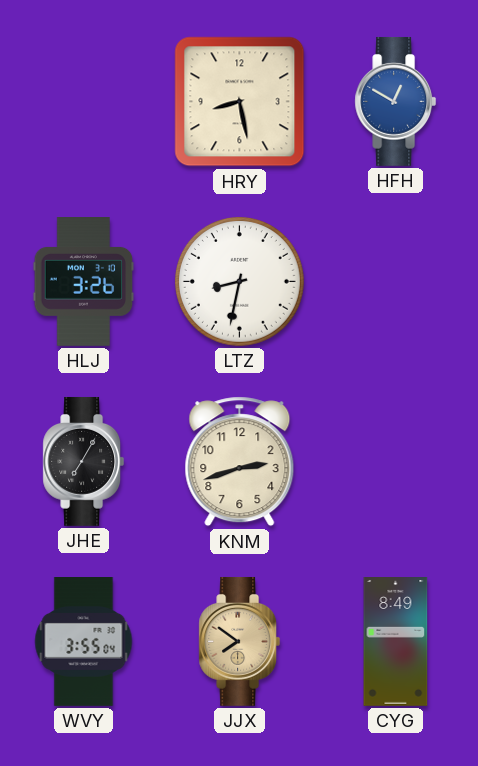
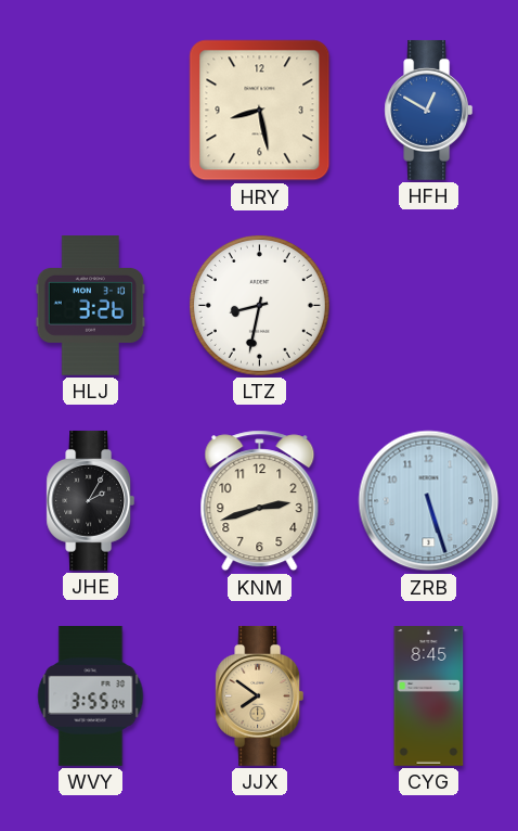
JHE: 7:05 -> 2:05 (91, 500)
ZRB: none -> 5:27 (429, 501)
CYG: 8:49 -> 8:45 (429, 696)
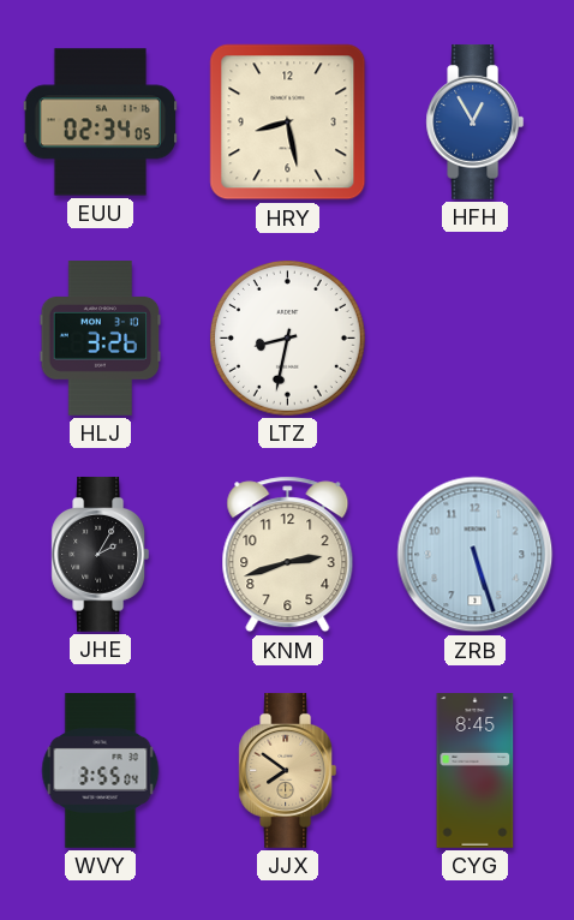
EUU: none -> 02:34 (101, 123)
HFH: 12:50 -> 12:55 (476, 121)
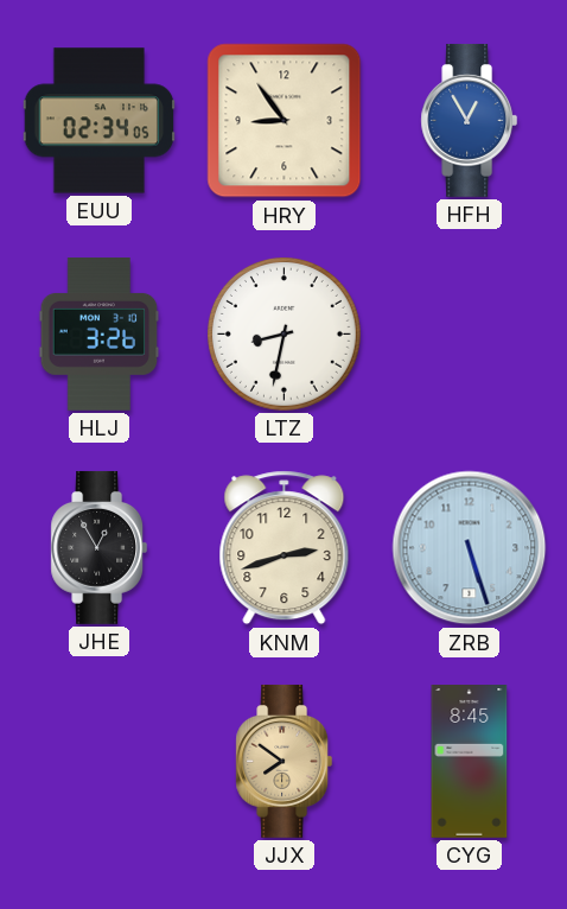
HRY: 8:28 -> 8:54 (285, 121)
JHE: 2:05 -> 12:55 (100, 547)
WVY: 3:55 -> none (101, 771)
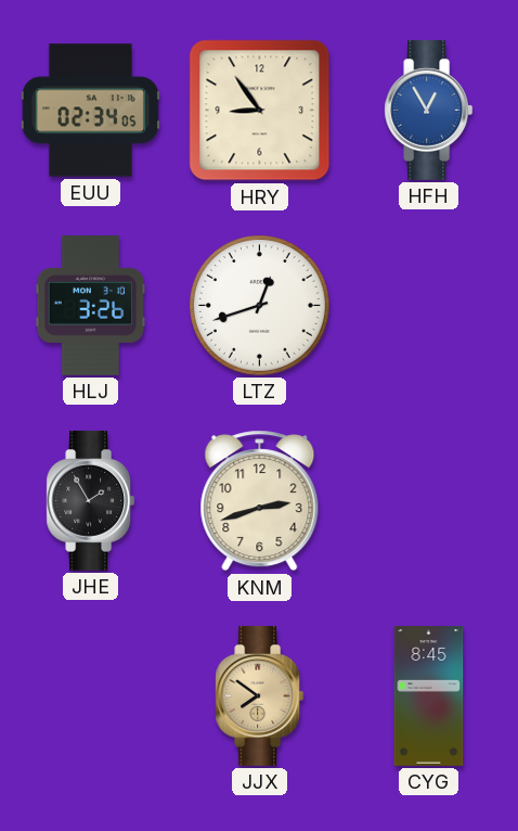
LTZ: 8:32 -> 12:42 (259, 305)
JHE: 12:55 -> 1:55 (91, 500)
ZRB: 5:27 -> none (470, 548)
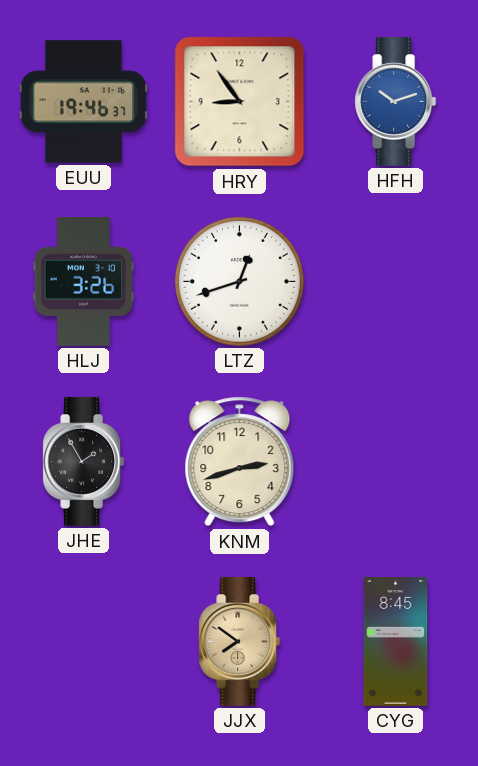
EUU: 02:34 -> 19:46 (84, 102)
HFH: 12:55 -> 10:12 (396, 101)
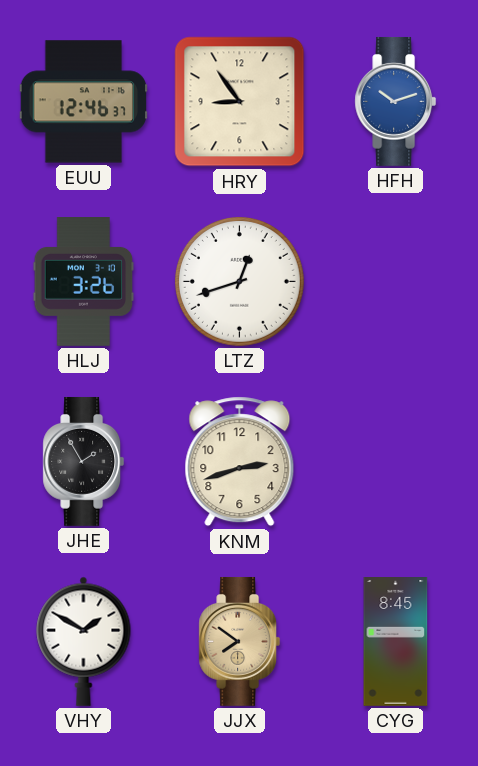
EUU: 19:46 -> 12:46 (84, 102)
VHY: none -> 1:50 (84, 641)
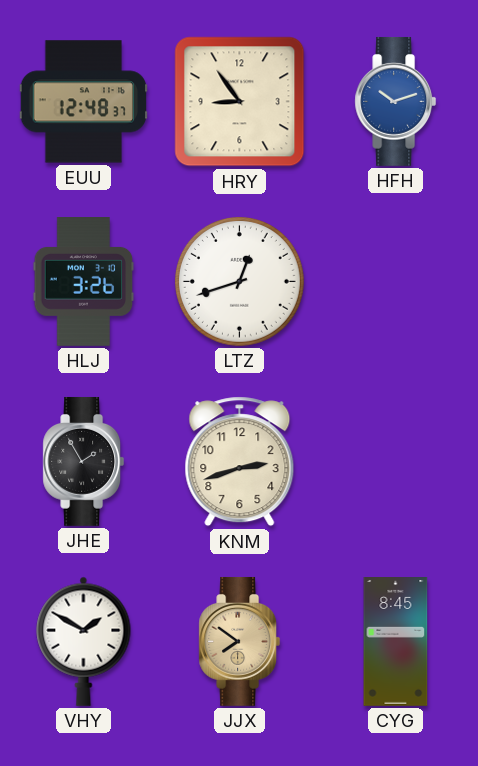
EUU: 12:46 -> 12:48 (84, 102)
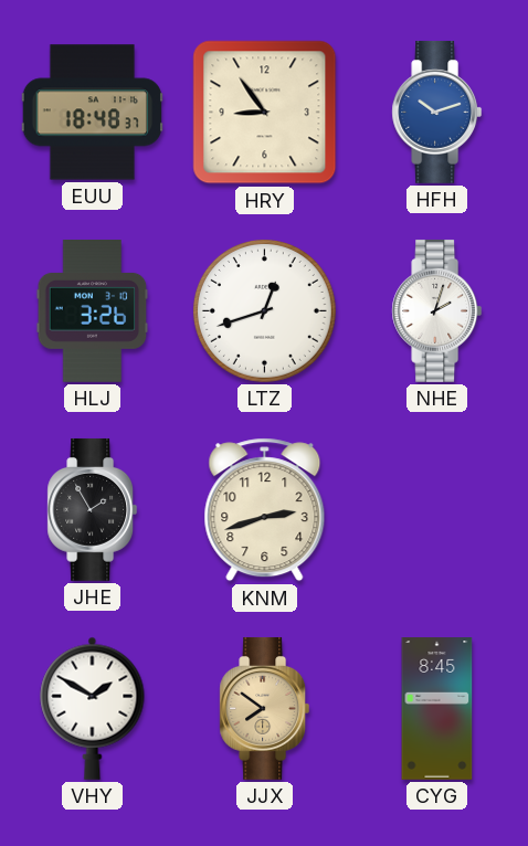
EUU: 12:48 -> 18:48 (93, 113)
NHE: none -> 2:03 (437, 310)
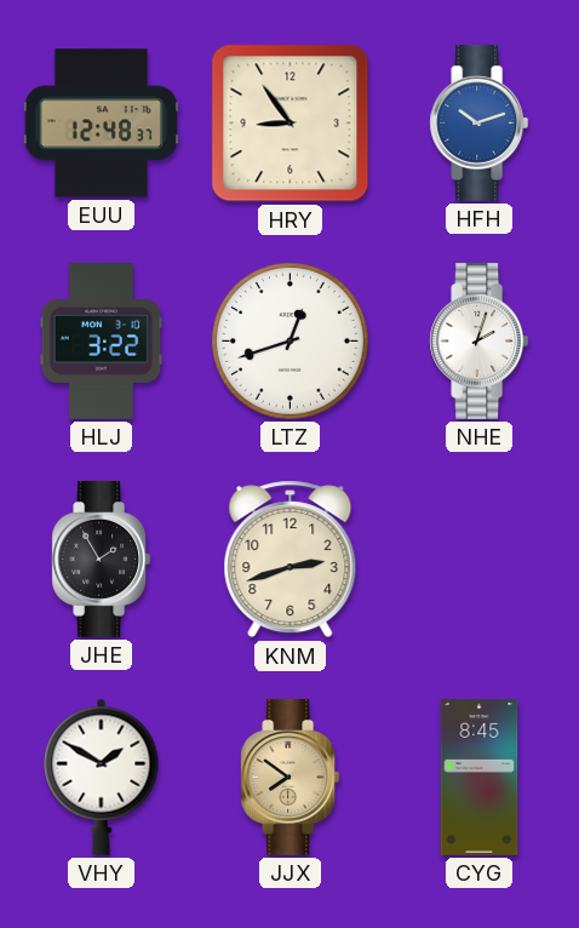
EUU: 18:48 -> 12:48 (102, 124)
HLJ: 3:26 -> 3:22 (102, 342)
